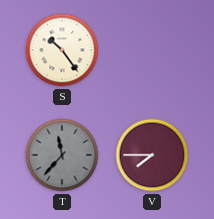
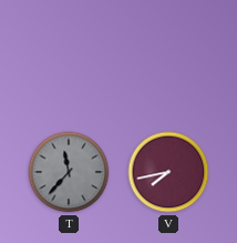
S: 10:24 -> none (62, 50)
V: 7:45 -> 7:43 (168, 172)
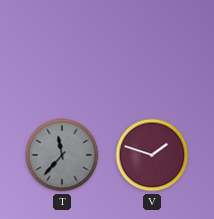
V: 7:43 -> 1:48 (152, 155)
